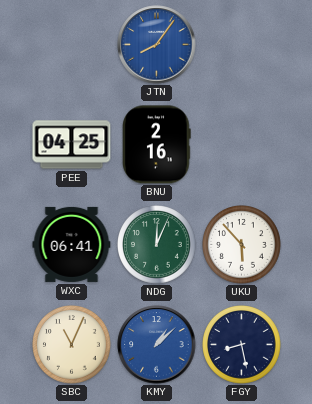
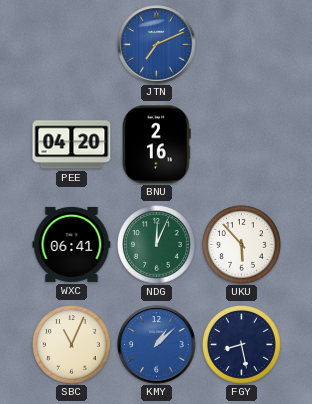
JTN: 8:06 -> 7:11 (157, 45)
PEE: 04:25 -> 04:20 (72, 145)
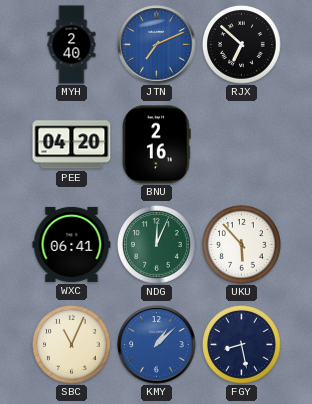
MYH: none -> 2:40 (72, 45)
RJX: none -> 6:52 (242, 45)
